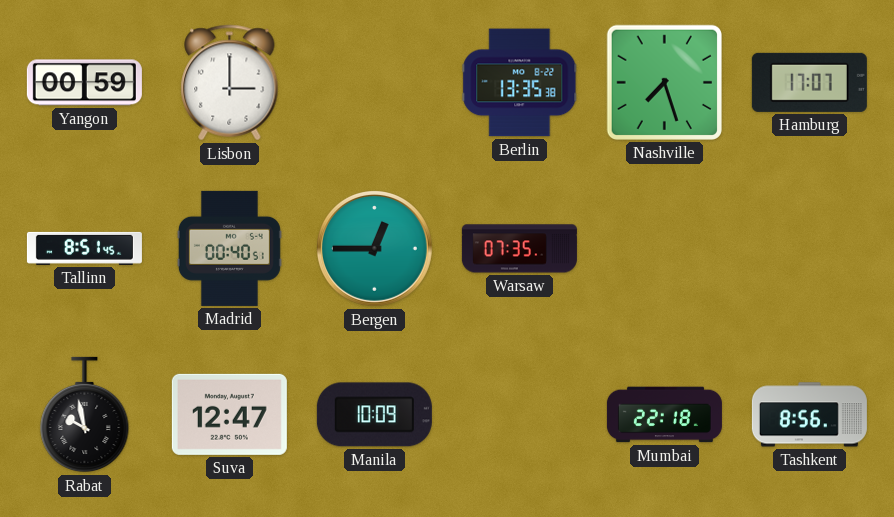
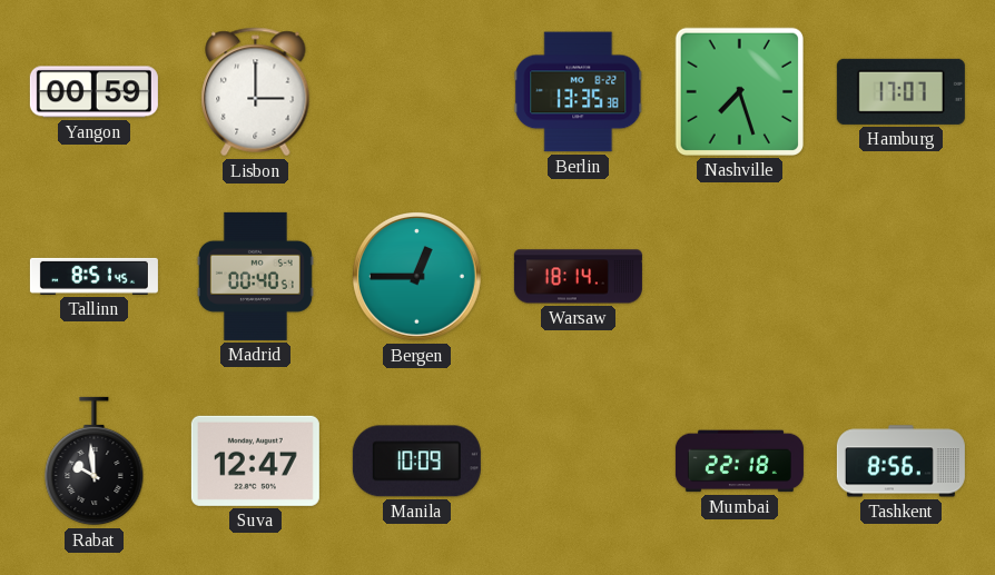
Warsaw: 07:35 -> 18:14 (578, 277)
Rabat: 9:58 -> 9:59 (95, 462)
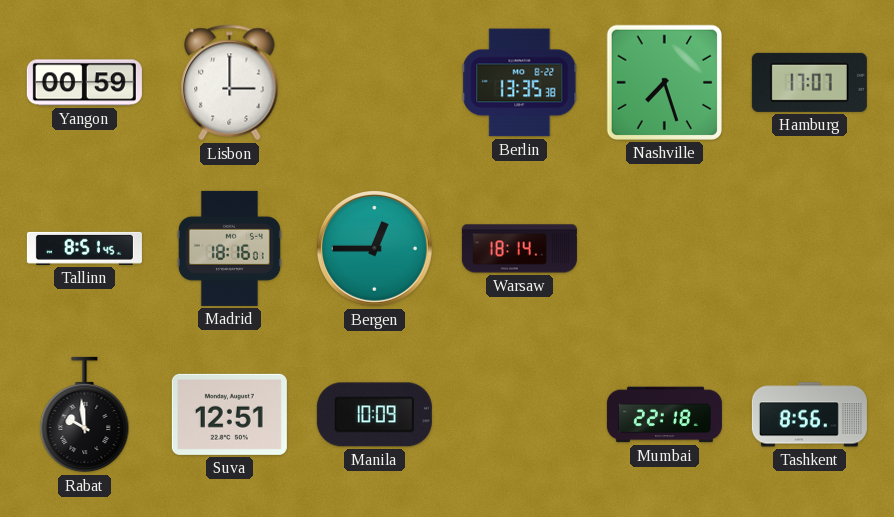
Madrid: 00:40 -> 18:16 (229, 248)
Suva: 12:47 -> 12:51 (229, 414)
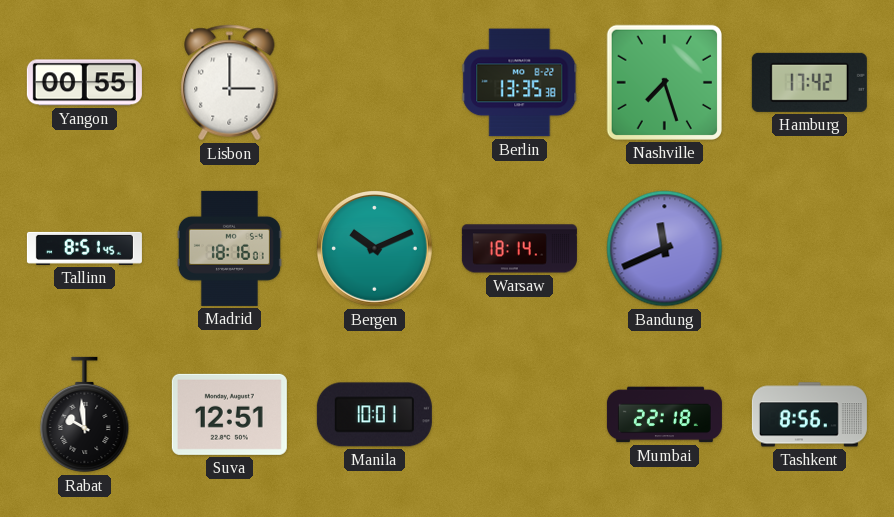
Yangon: 00:59 -> 00:55 (84, 83)
Hamburg: 17:07 -> 17:42 (809, 82)
Bergen: 12:45 -> 10:11 (375, 249)
Bandung: none -> 11:41 (665, 249)
Manila: 10:09 -> 10:01 (374, 415)
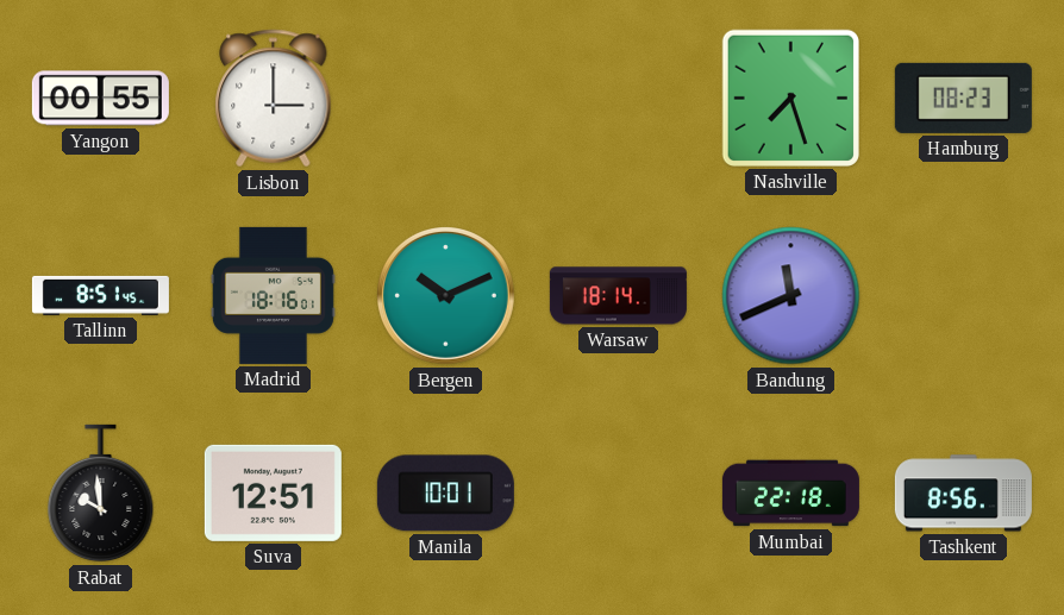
Berlin: 13:35 -> none (520, 83)
Hamburg: 17:42 -> 08:23 (963, 98)
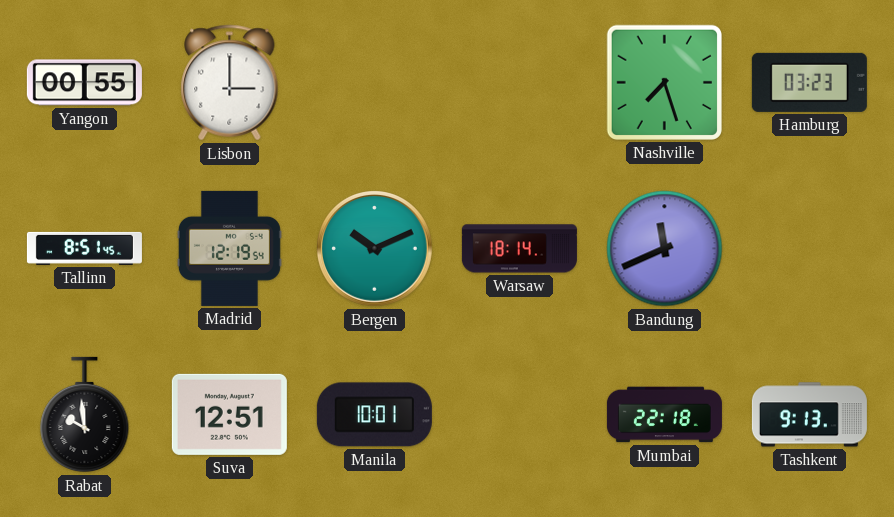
Hamburg: 08:23 -> 03:23 (809, 82)
Madrid: 18:16 -> 12:19 (229, 248)
Tashkent: 8:56 -> 9:13 (809, 415)
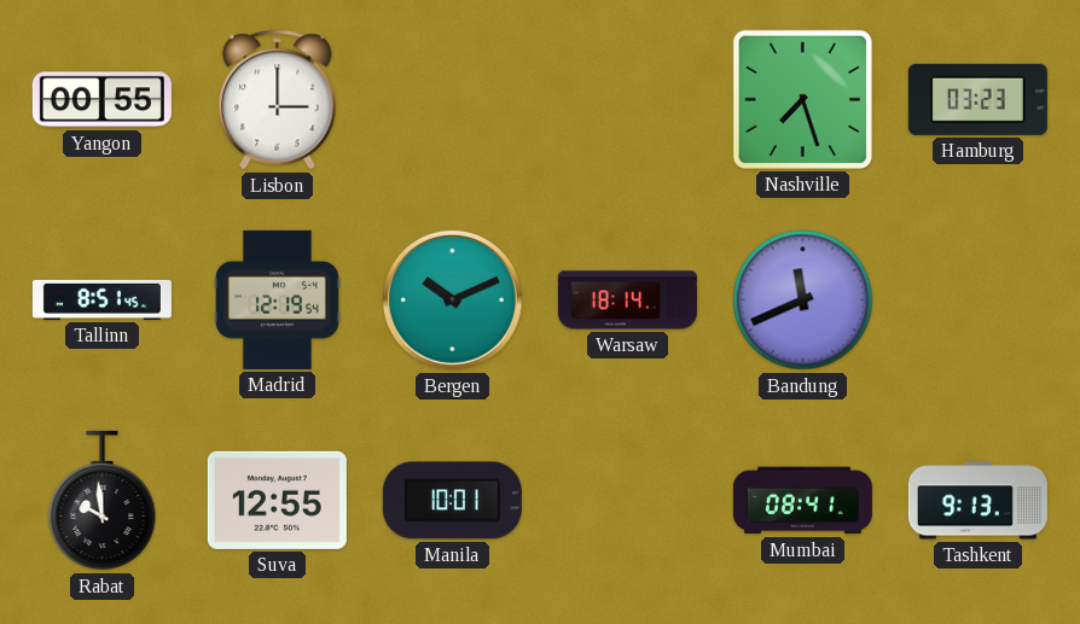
Suva: 12:51 -> 12:55 (277, 500)
Mumbai: 22:18 -> 08:41 (802, 501)
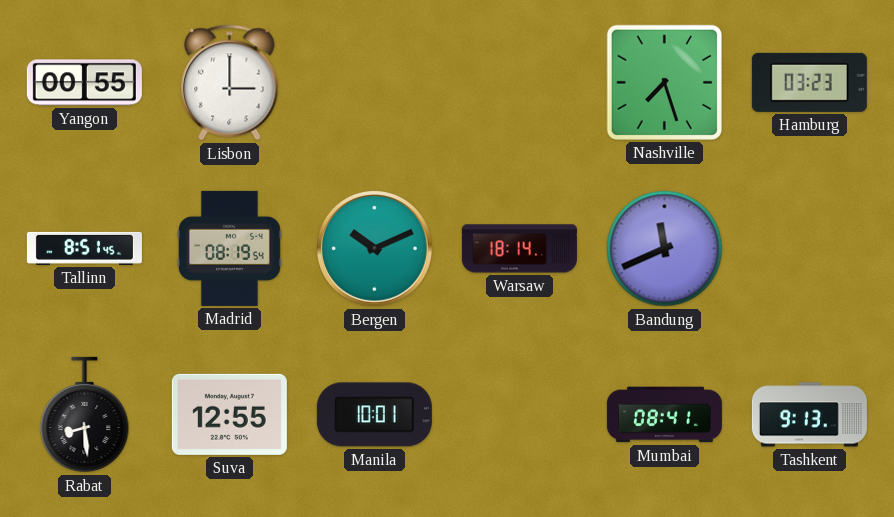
Madrid: 12:19 -> 08:19 (229, 248)
Rabat: 9:59 -> 8:29 (85, 415)
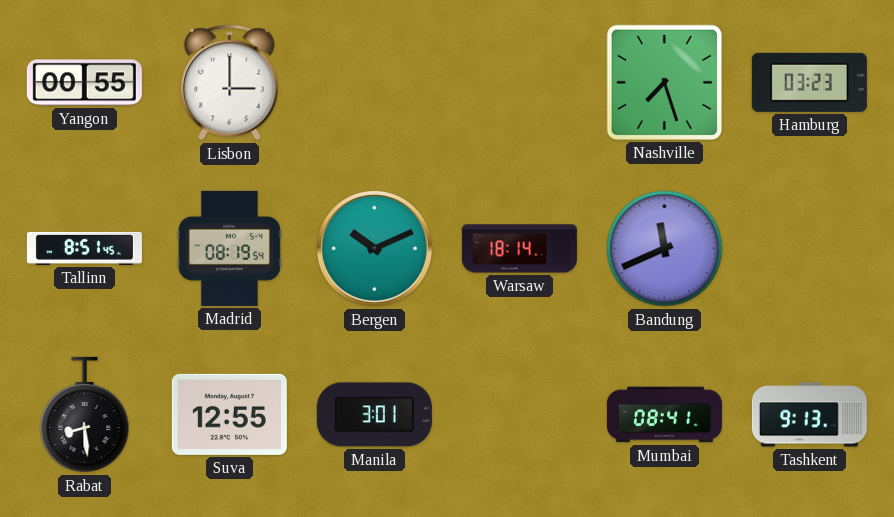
Manila: 10:01 -> 3:01 (374, 415)
